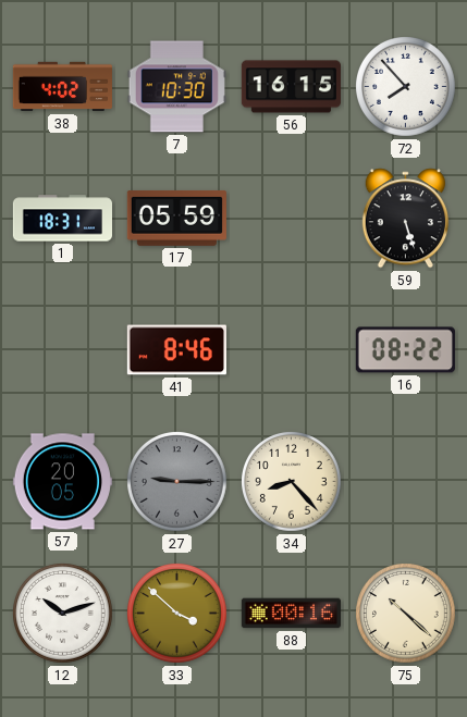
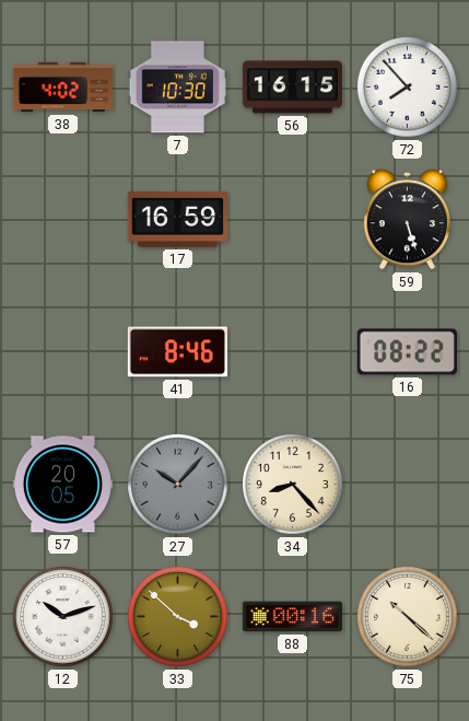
1: 18:31 -> none (62, 219)
17: 05:59 -> 16:59 (177, 219)
27: 9:15 -> 10:07 (178, 485)
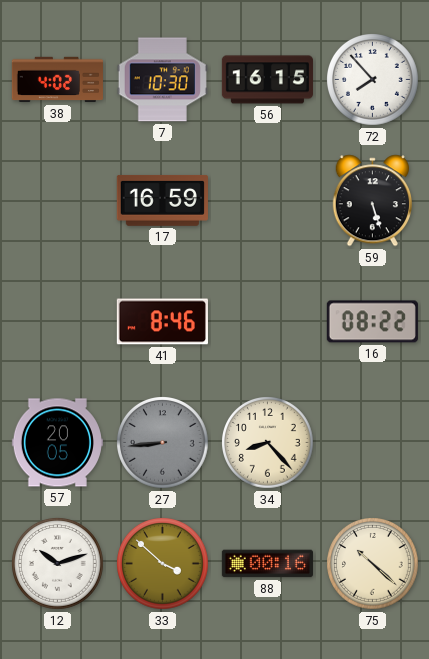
27: 10:07 -> 8:44 (163, 443)
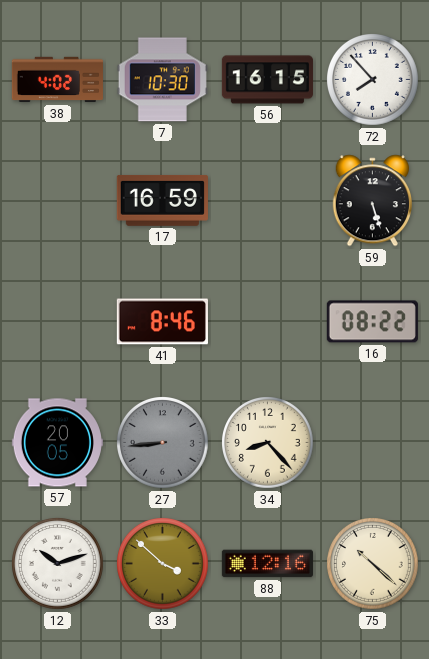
88: 00:16 -> 12:16 (267, 564)
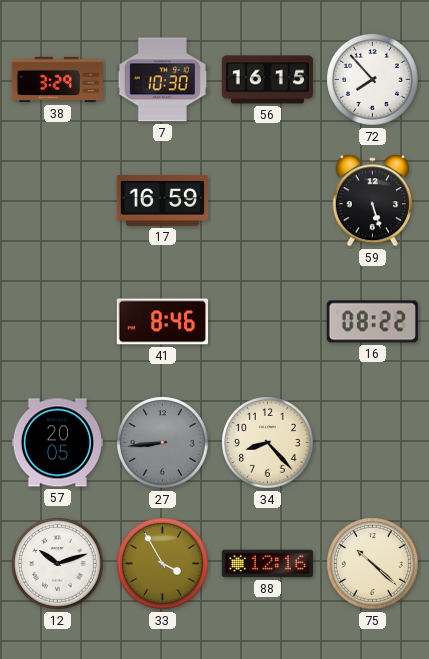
38: 4:02 -> 3:29 (57, 80)
33: 3:52 -> 3:55 (163, 564)
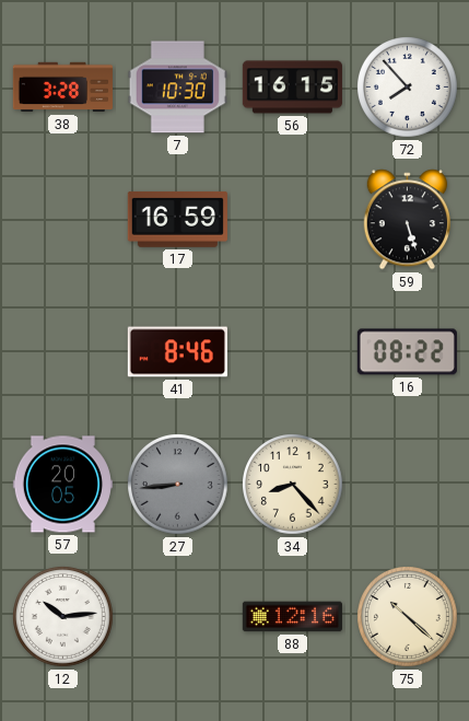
38: 3:29 -> 3:28 (62, 88)
12: 10:12 -> 10:14 (63, 617)
33: 3:55 -> none (163, 564)
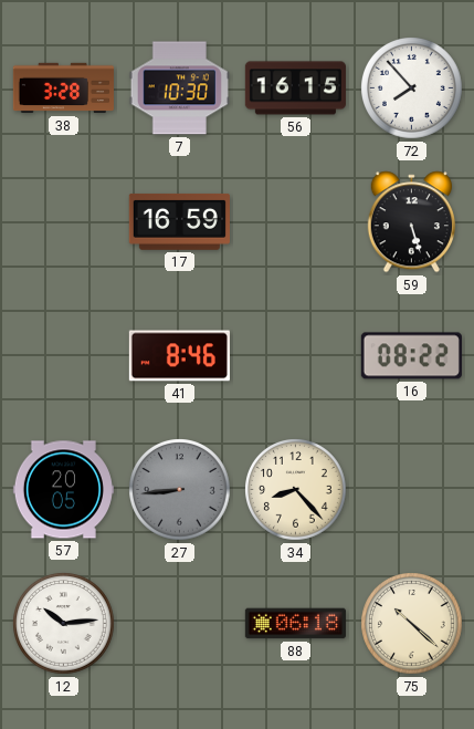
88: 12:16 -> 06:18 (295, 624)
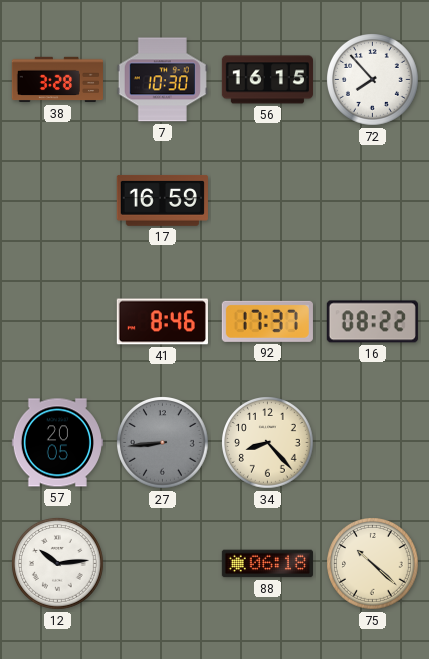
59: 5:27 -> none (411, 222)
92: none -> 17:37 (267, 321)
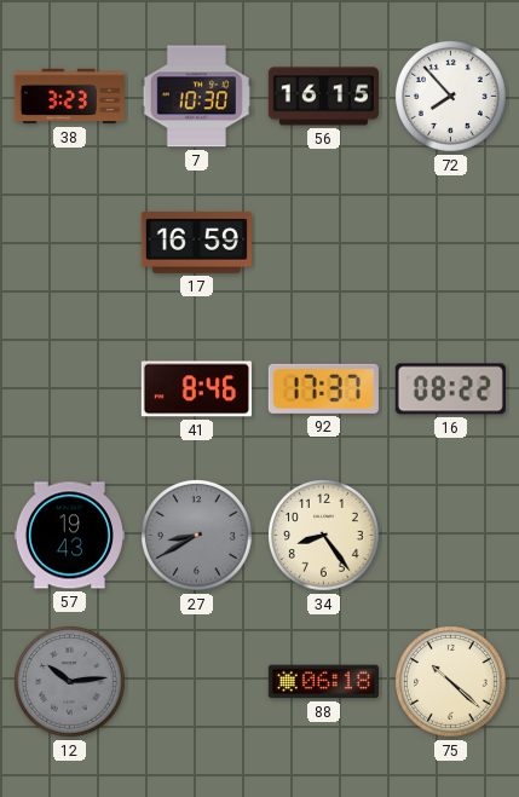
38: 3:28 -> 3:23 (69, 97)
57: 20:05 -> 19:43 (69, 536)
27: 8:44 -> 8:40 (197, 536)
34: 8:23 -> 8:24 (324, 536)
12 dial: white -> grey (70, 682)
